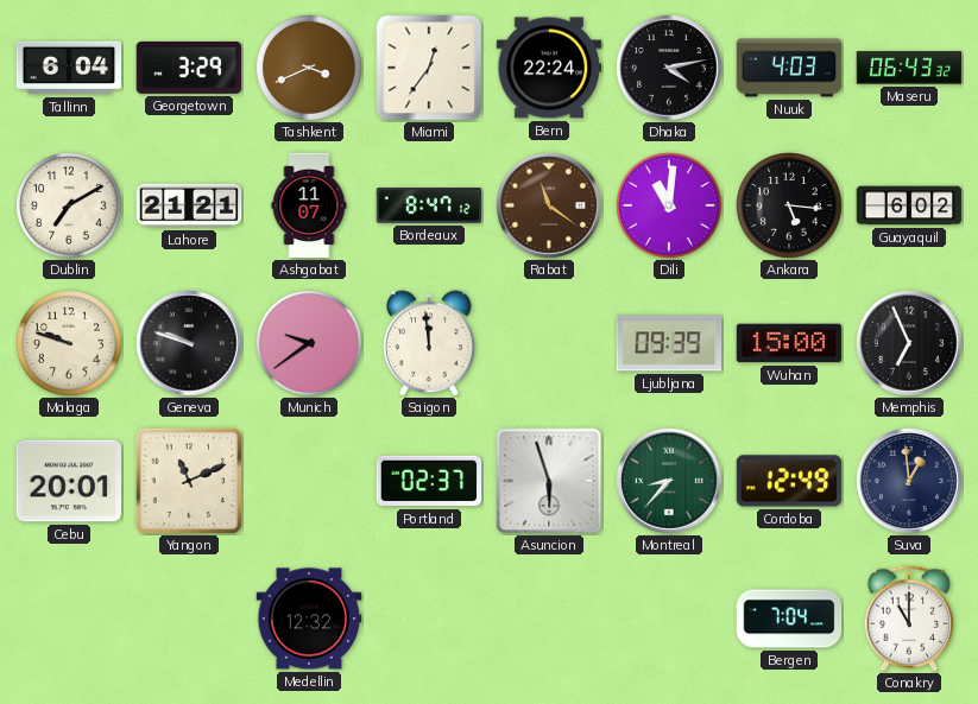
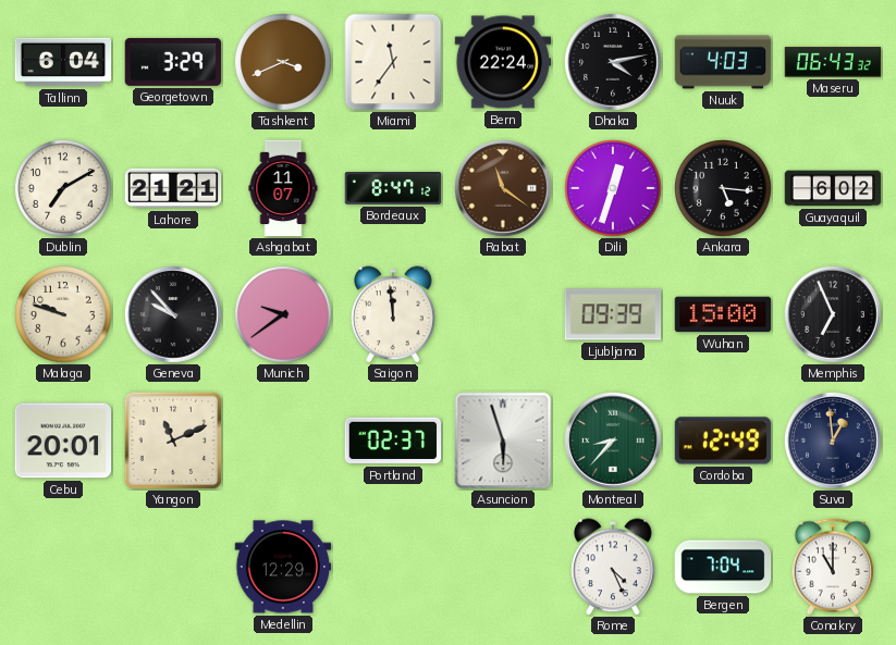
Miami: 12:36 -> 11:36 (393, 62)
Dili: 11:01 -> 12:33 (614, 189)
Geneva: 9:48 -> 9:53 (174, 315)
Medellin: 12:32 -> 12:29 (283, 567)
Rome: none -> 4:26 (614, 567)
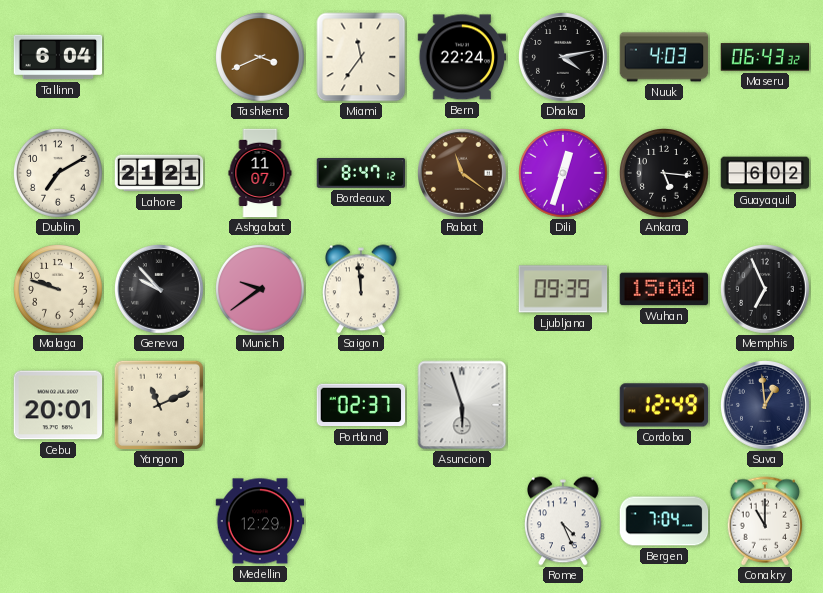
Georgetown: 3:29 -> none (173, 62)
Montreal: 8:37 -> none (614, 442)
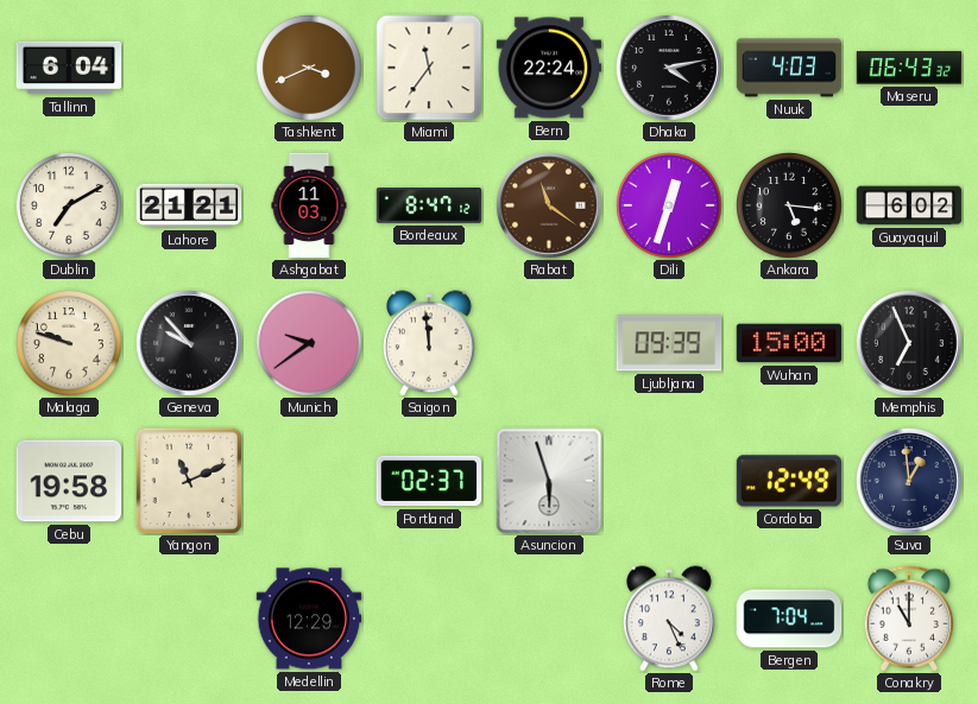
Ashgabat: 11:07 -> 11:03 (309, 205)
Cebu: 20:01 -> 19:58 (69, 481)
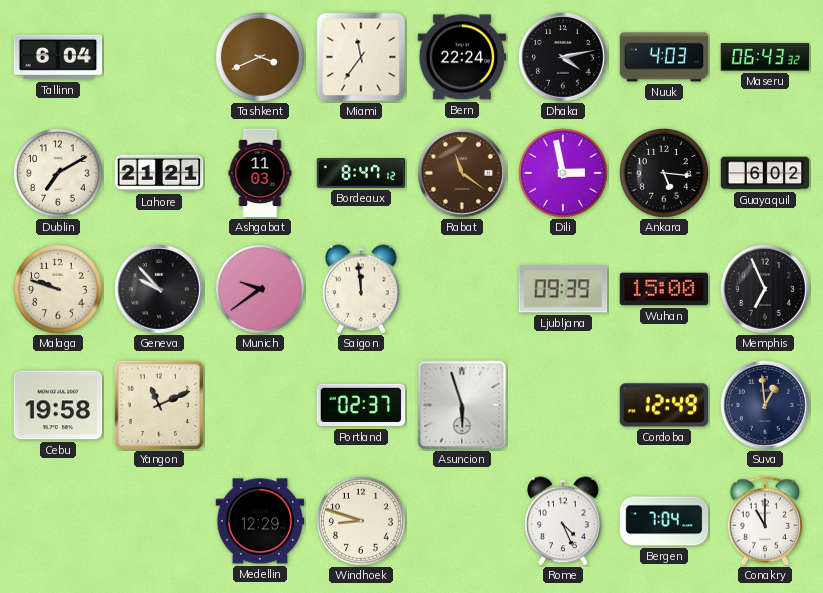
Dili: 12:33 -> 2:58 (564, 174)
Windhoek: none -> 8:48 (362, 522)
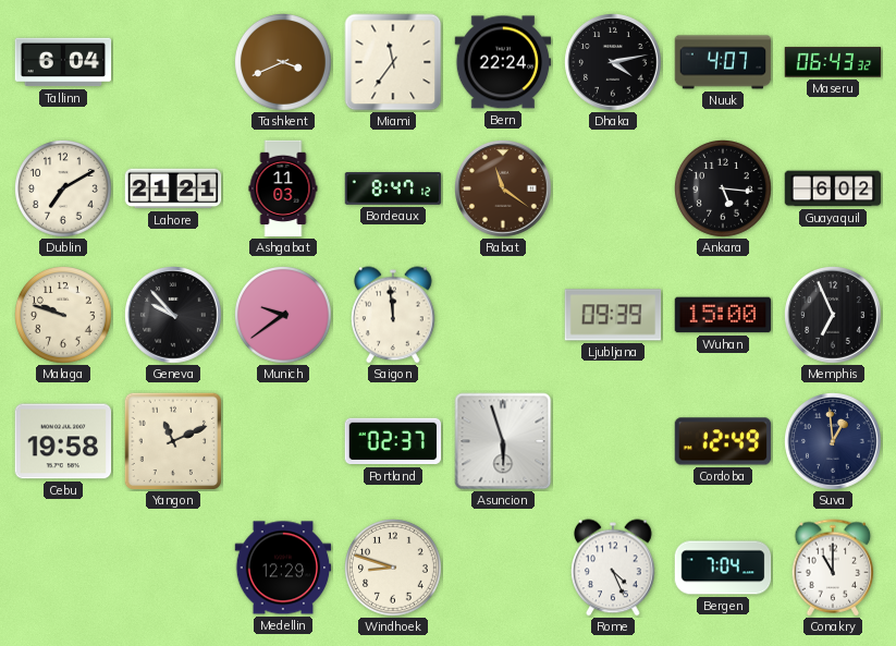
Nuuk: 4:03 -> 4:07 (723, 62)
Dili: 2:58 -> none (564, 174)
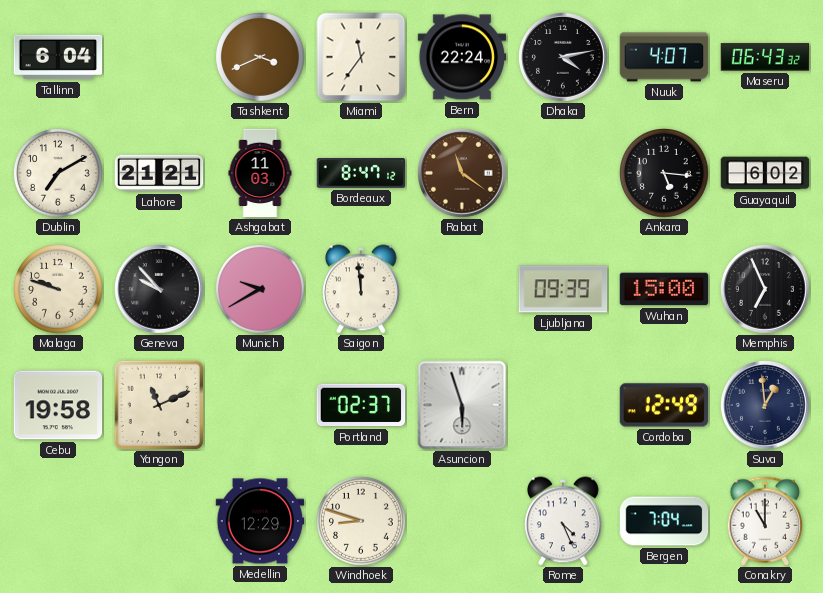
Munich: 9:39 -> 9:40 (261, 290)
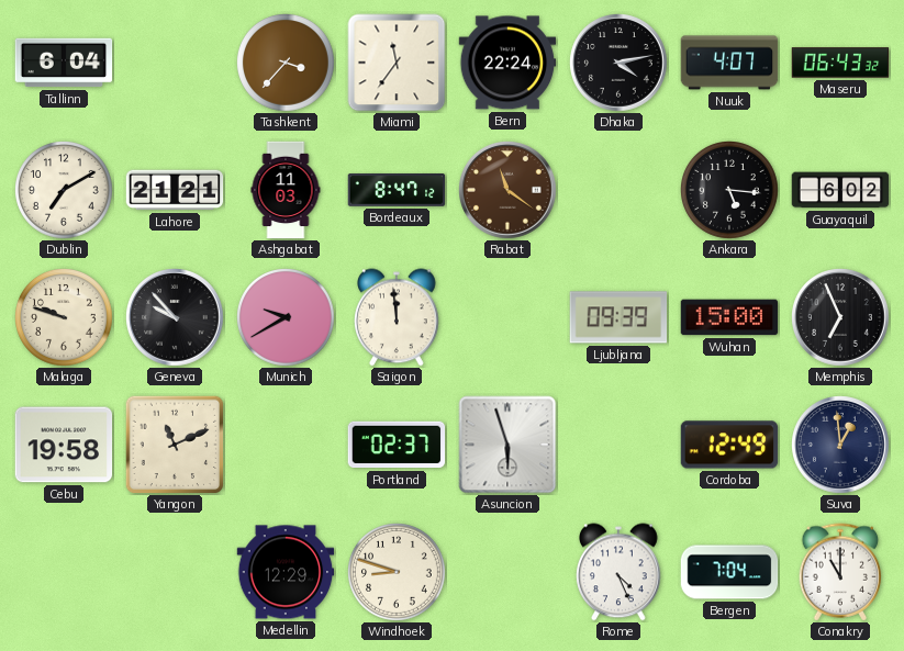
Tashkent: 3:41 -> 3:37 (287, 64)
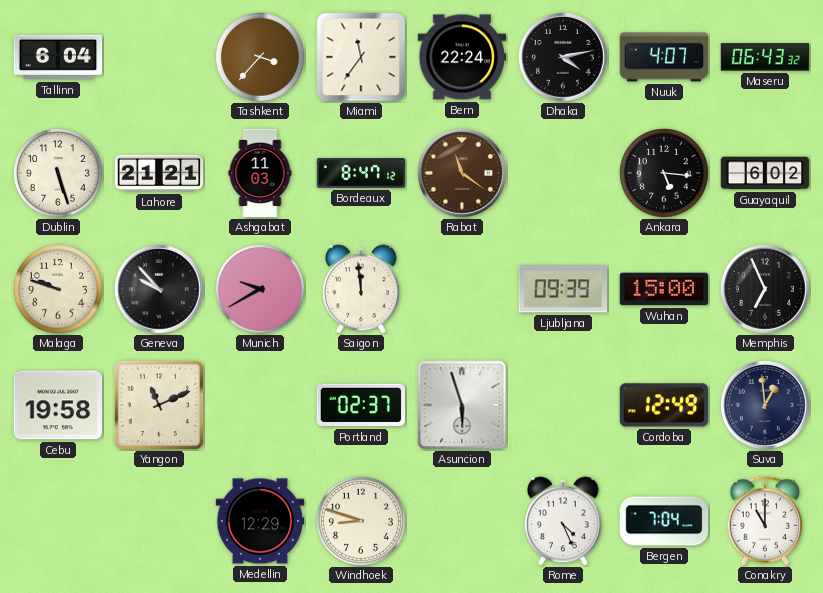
Dublin: 7:10 -> 5:27 (59, 174)
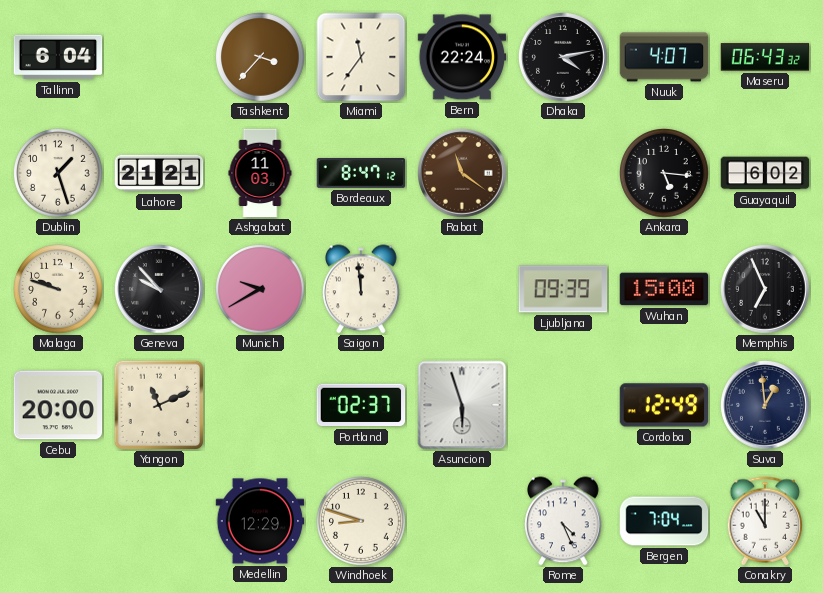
Dublin: 5:27 -> 1:27 (59, 174)
Cebu: 19:58 -> 20:00 (58, 405)
